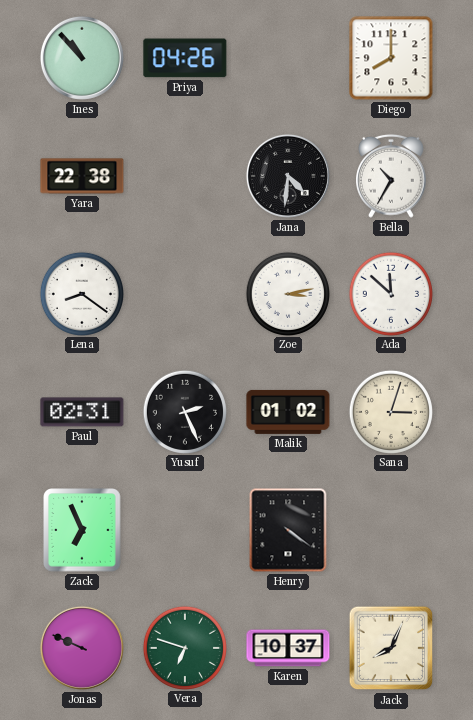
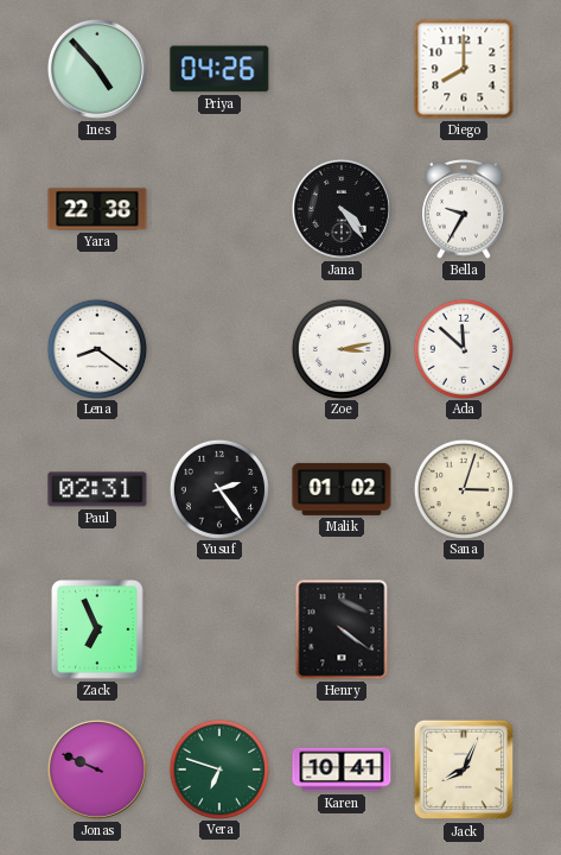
Ines: 10:53 -> 4:53 (97, 69)
Jana: 4:31 -> 4:24 (342, 209)
Bella: 10:35 -> 9:35 (465, 209)
Yusuf: 2:26 -> 2:24 (218, 488)
Karen: 10:37 -> 10:41 (342, 769)
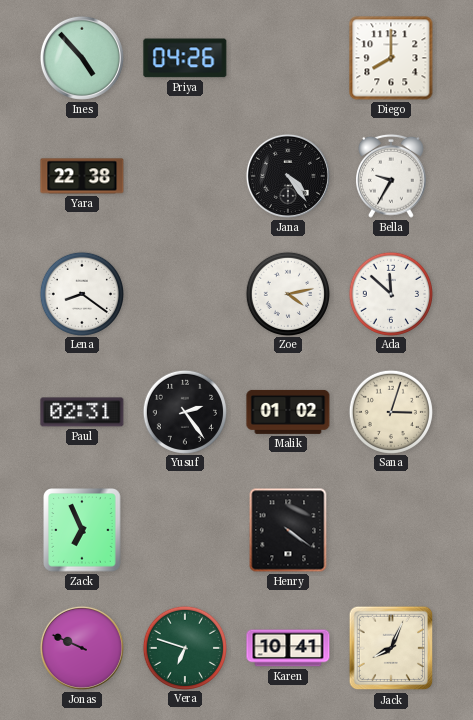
Zoe: 3:13 -> 4:13 (287, 293)
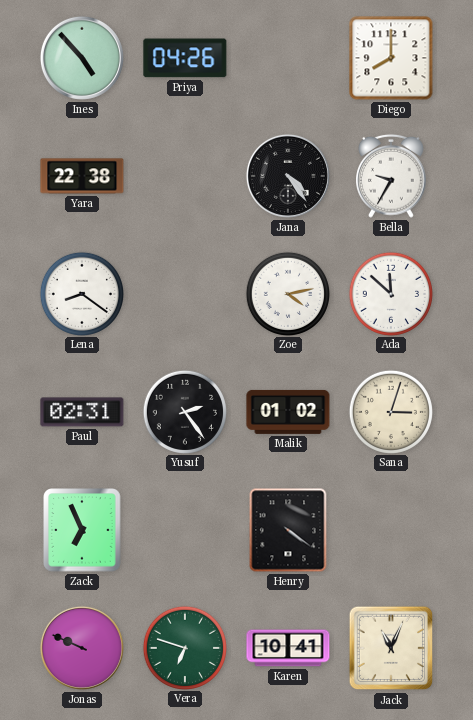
Jack: 8:04 -> 11:04 (391, 648)
